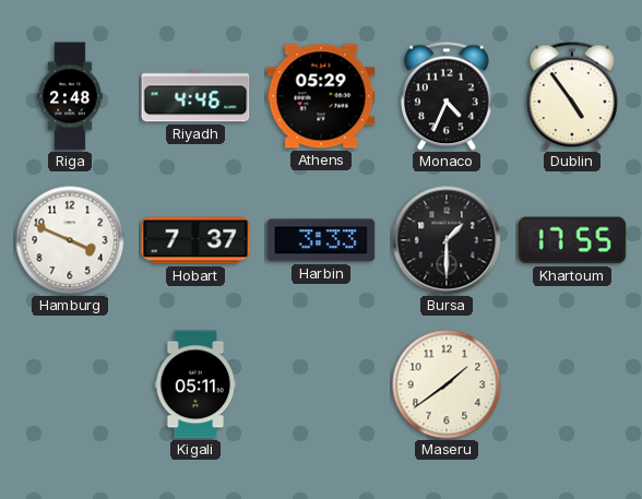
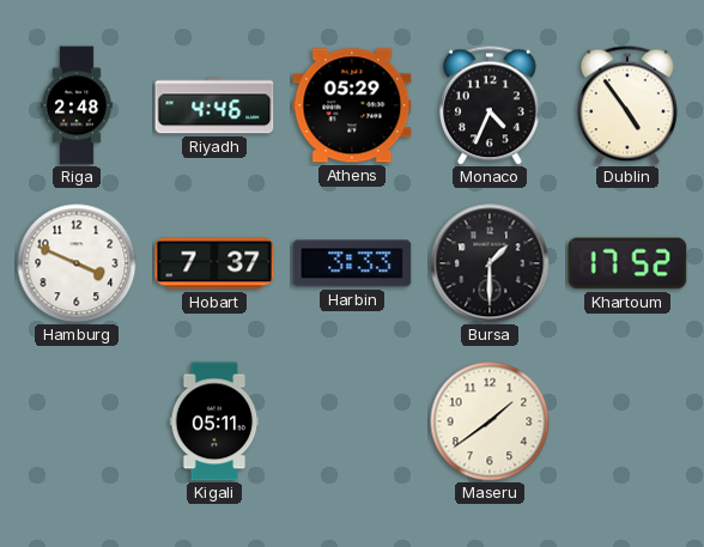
Khartoum: 17:55 -> 17:52 (627, 263)
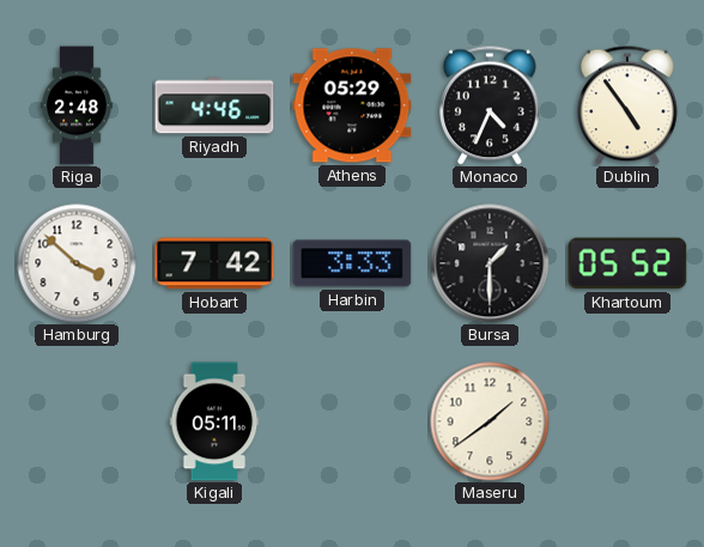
Hamburg: 3:49 -> 3:52 (77, 263)
Hobart: 7:37 -> 7:42 (214, 263)
Khartoum: 17:52 -> 05:52 (627, 263)
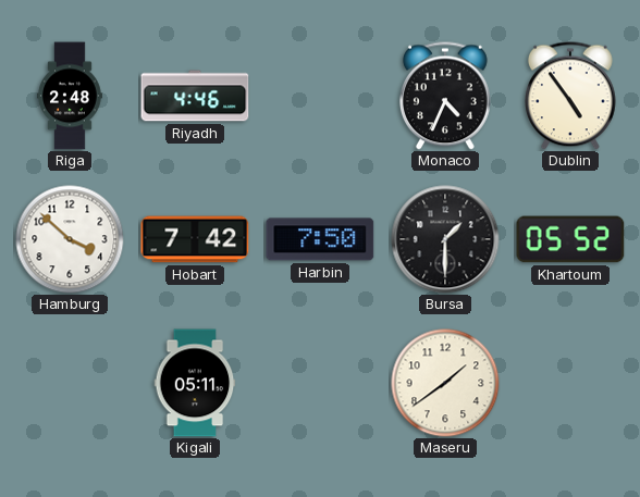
Athens: 05:29 -> none (352, 105)
Harbin: 3:33 -> 7:50 (320, 239)
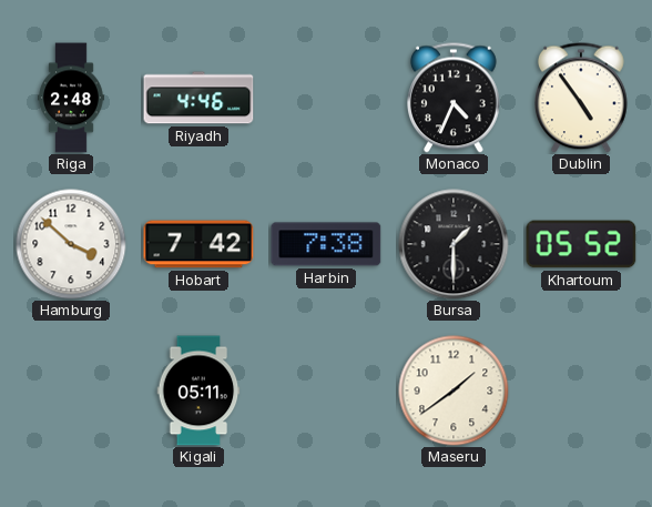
Harbin: 7:50 -> 7:38 (326, 244)
